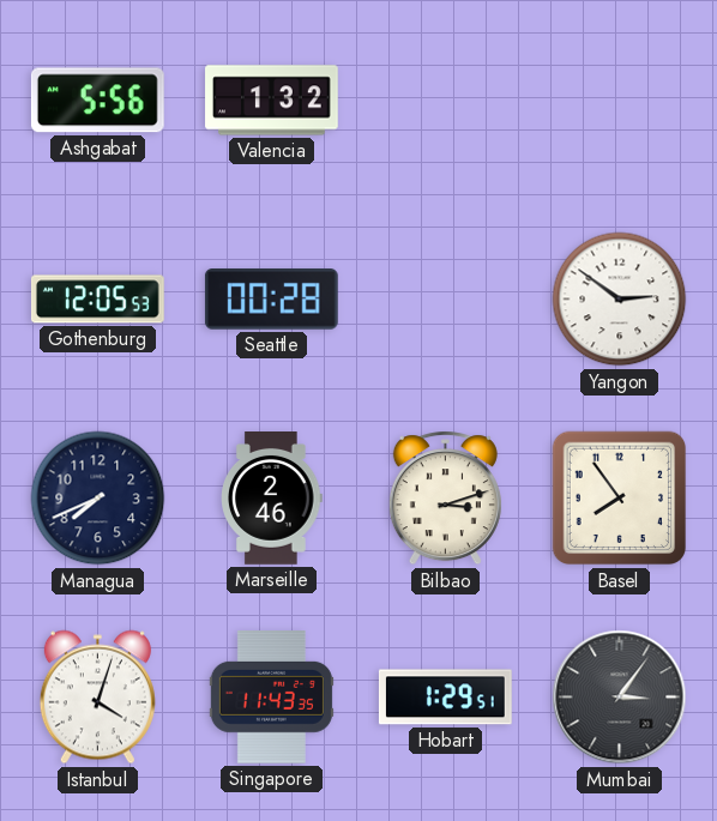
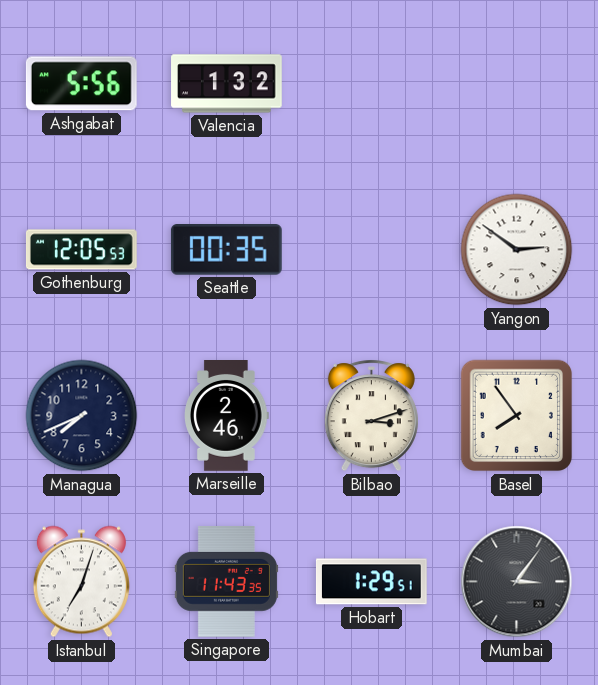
Seattle: 00:28 -> 00:35 (226, 250)
Istanbul: 4:03 -> 7:03 (81, 582)
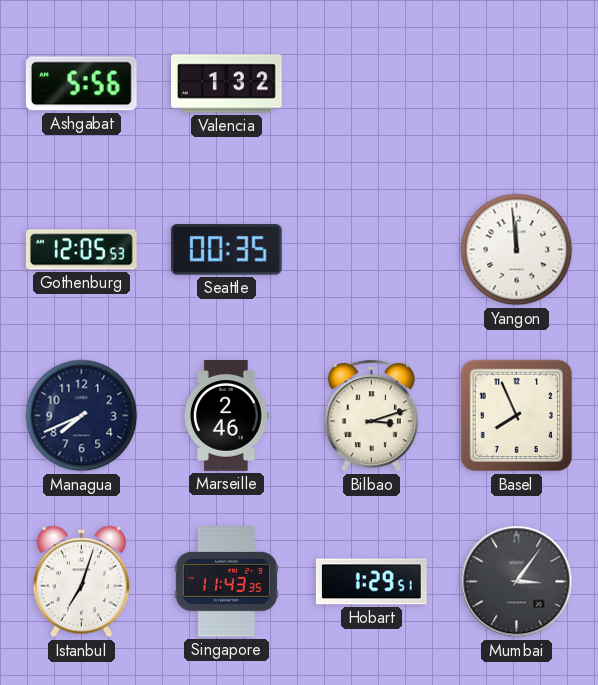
Yangon: 2:51 -> 11:59 (517, 250)
Basel: 7:54 -> 7:56 (517, 416)
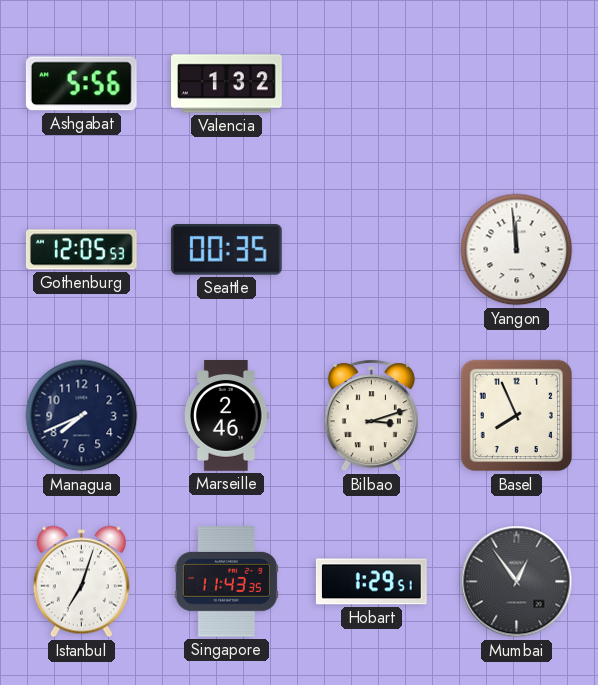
Mumbai: 3:06 -> 12:54 (517, 582)
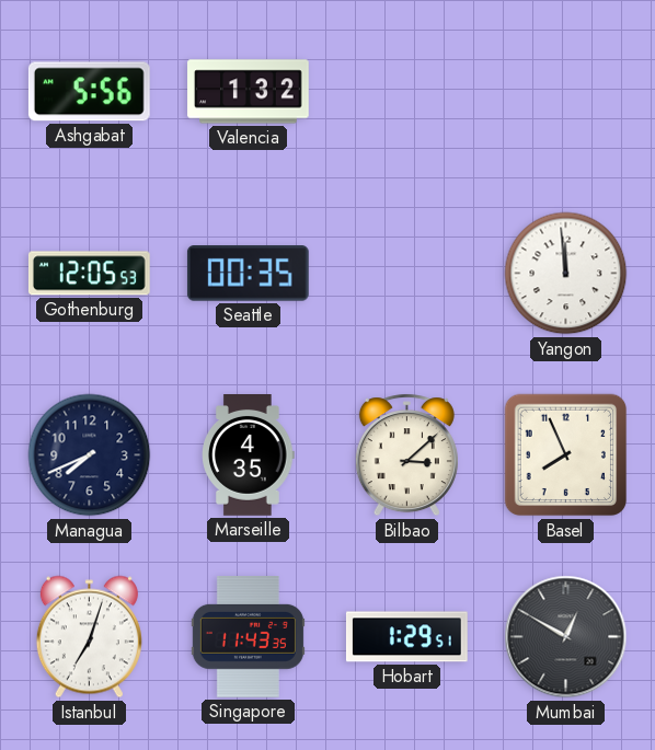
Marseille: 2:46 -> 4:35 (249, 455)
Bilbao: 3:12 -> 3:08 (406, 455)
Mumbai: 12:54 -> 12:50 (566, 637)
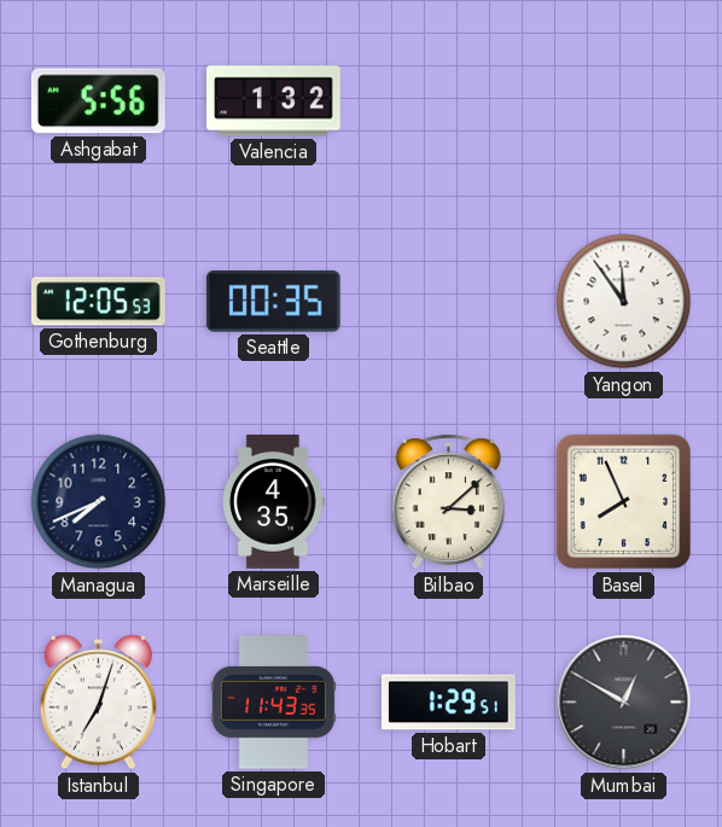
Yangon: 11:59 -> 11:54 (624, 302)
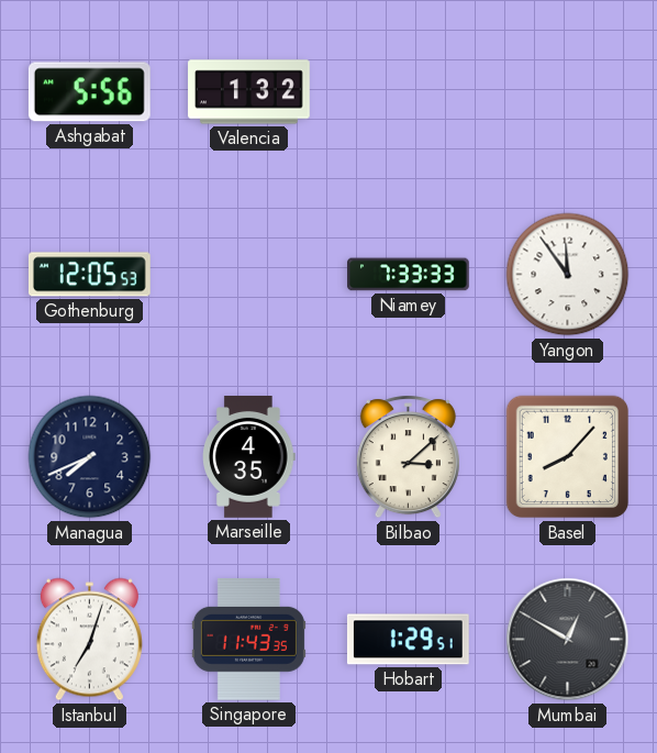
Seattle: 00:35 -> none (273, 302)
Niamey: none -> 7:33 (409, 275)
Basel: 7:56 -> 8:07 (568, 457)
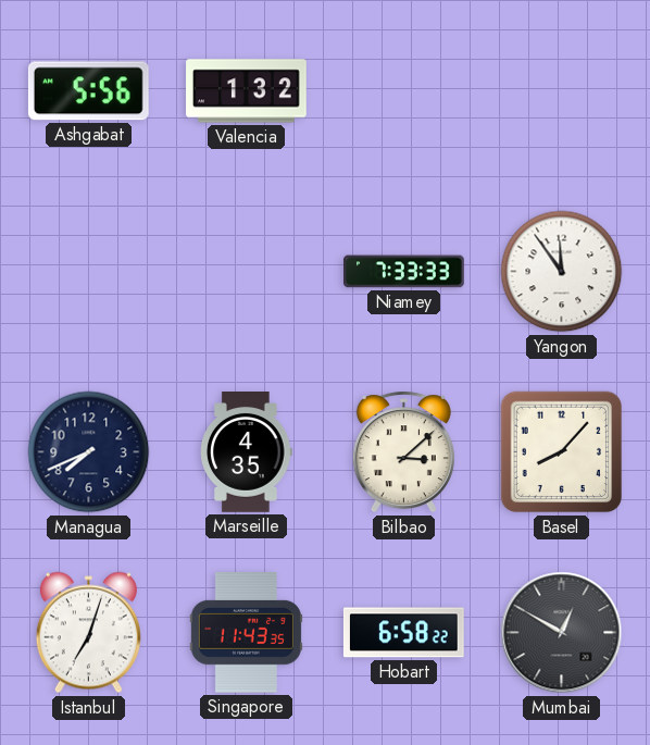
Gothenburg: 12:05 -> none (89, 275)
Hobart: 1:29 -> 6:58 (403, 633)
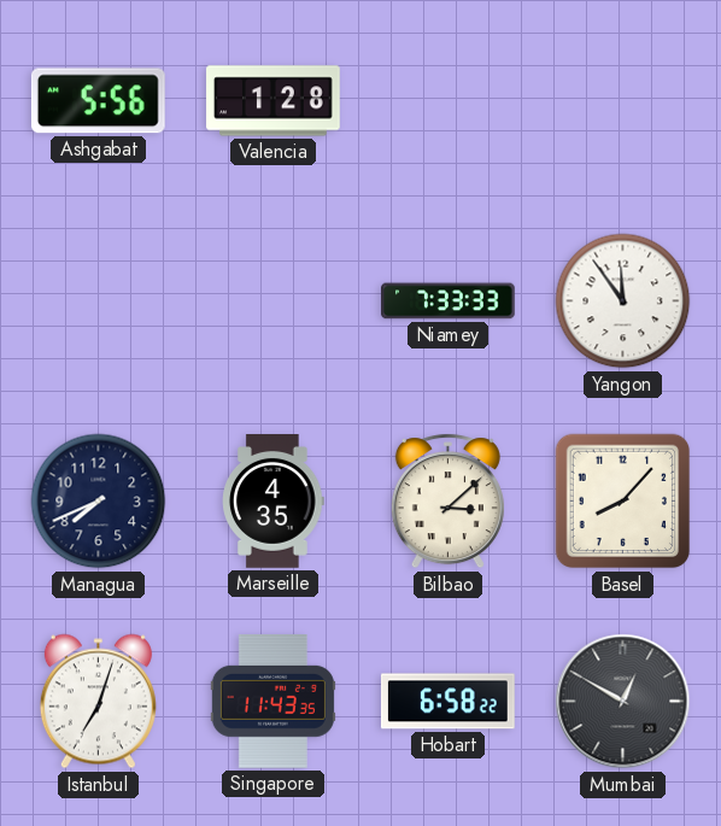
Valencia: 1:32 -> 1:28 (274, 101)
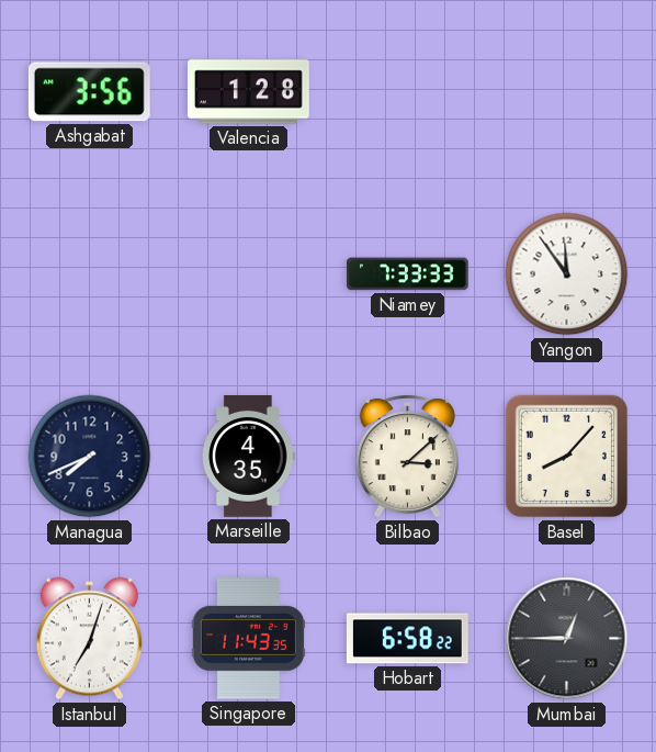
Ashgabat: 5:56 -> 3:56 (89, 92)
Mumbai: 12:50 -> 12:45 (567, 639)
